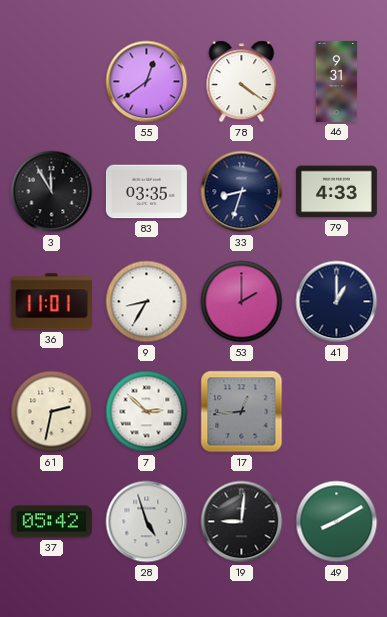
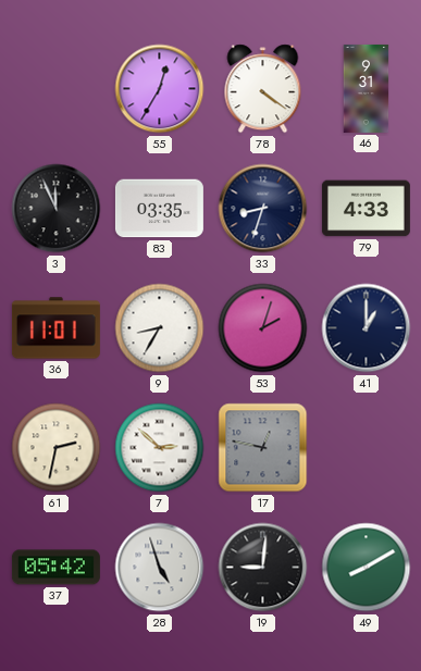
55: 12:39 -> 12:35 (160, 89)
3: 11:55 -> 11:56 (57, 209)
53: 2:00 -> 2:03 (263, 328)
17: 12:44 -> 12:47 (263, 448)
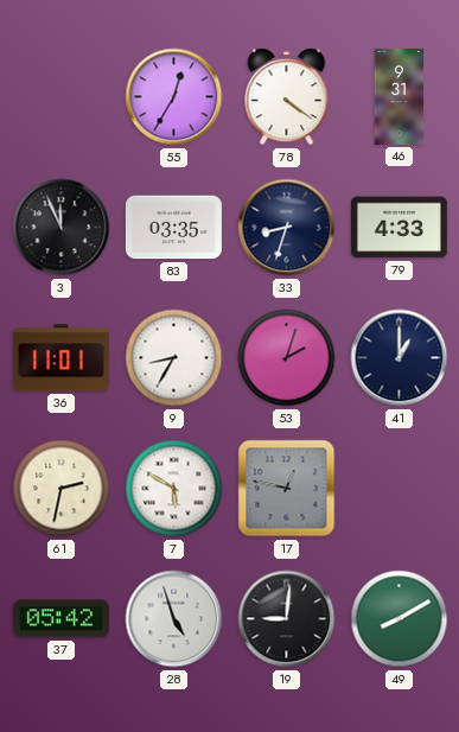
7: 2:52 -> 5:50 (174, 489)
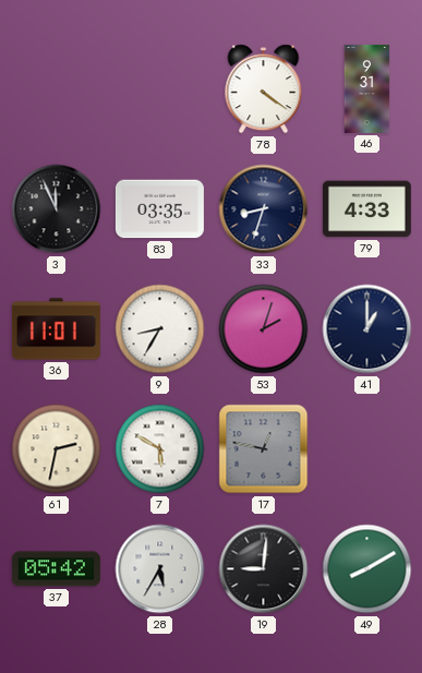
55: 12:35 -> none (174, 97)
28: 4:57 -> 5:35 (160, 569)
